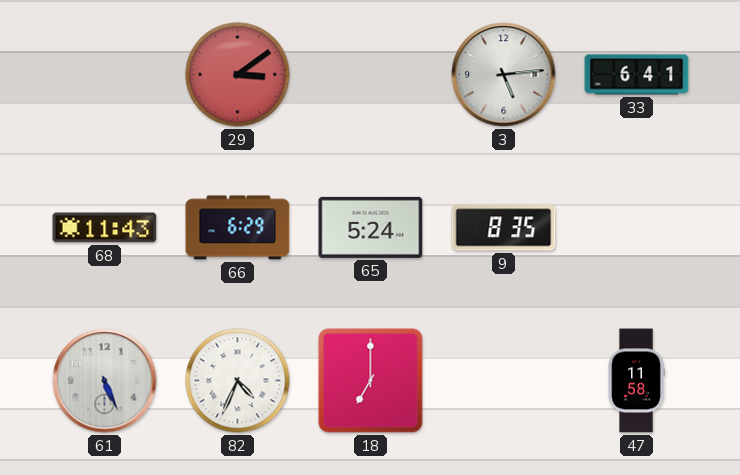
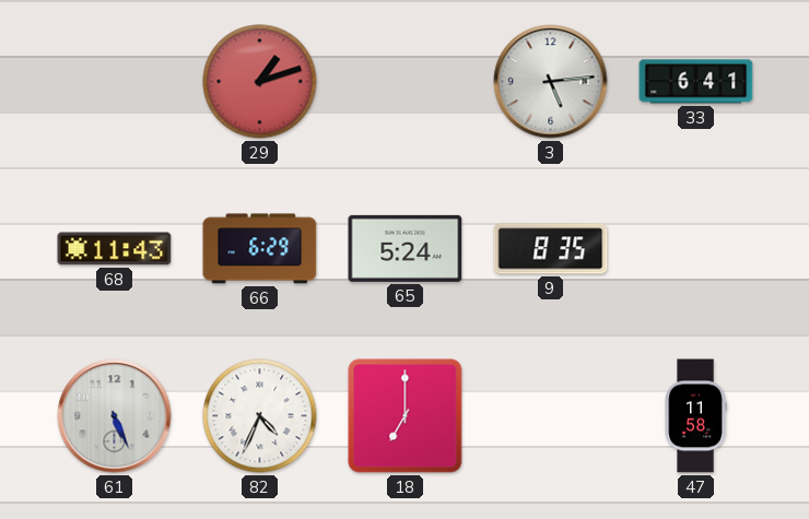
29: 3:09 -> 1:12 (260, 82)
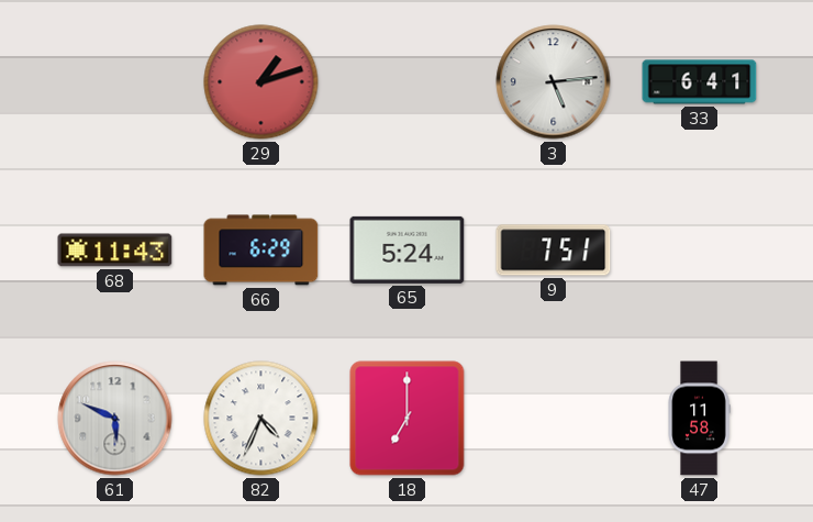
9: 8:35 -> 7:51 (554, 251)
61: 5:26 -> 5:49 (115, 419)
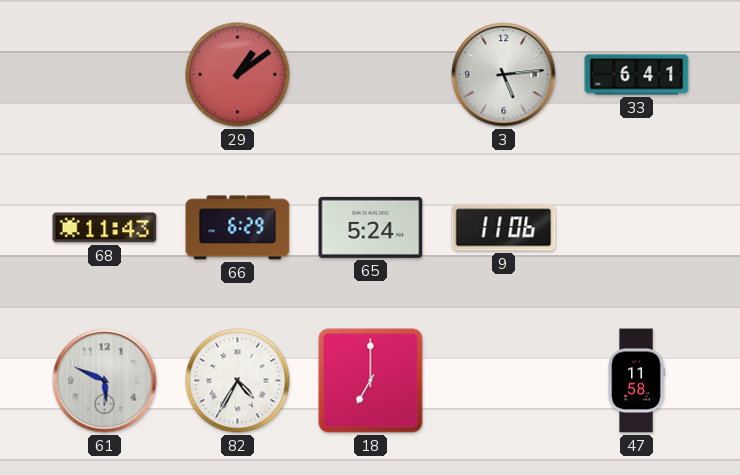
29: 1:12 -> 1:09 (238, 75)
9: 7:51 -> 11:06 (504, 228)
82: 4:34 -> 4:35 (238, 381)
